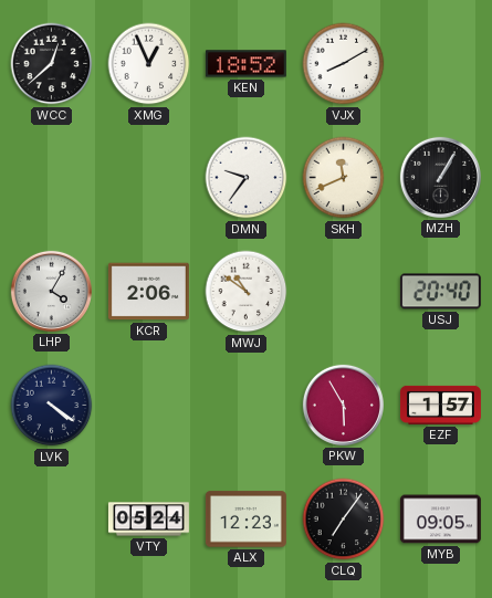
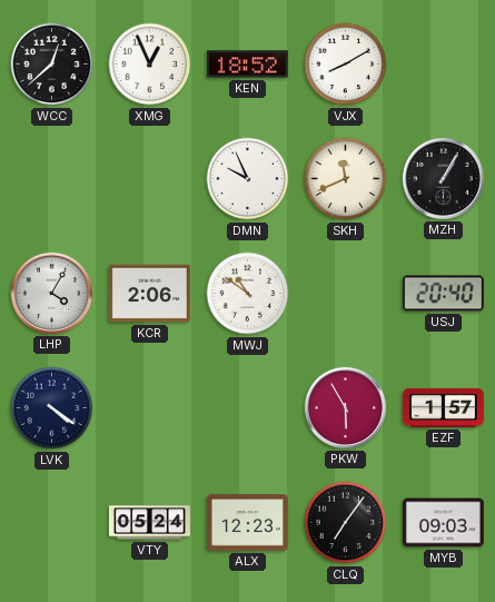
DMN: 9:36 -> 9:56 (248, 179)
MYB: 09:05 -> 09:03 (443, 523)
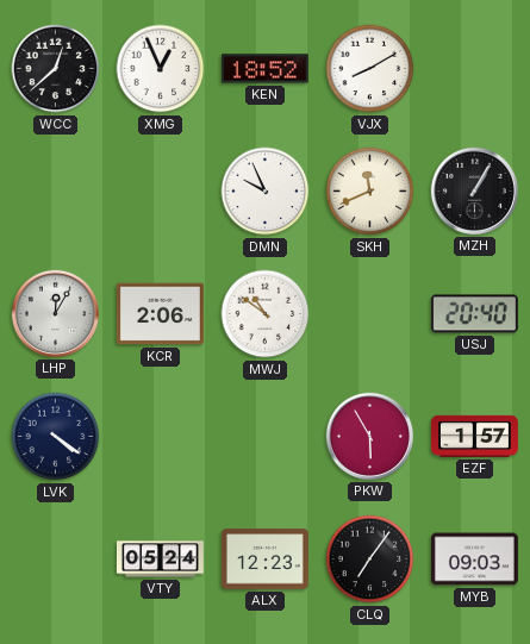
LHP: 4:05 -> 12:05 (55, 313)
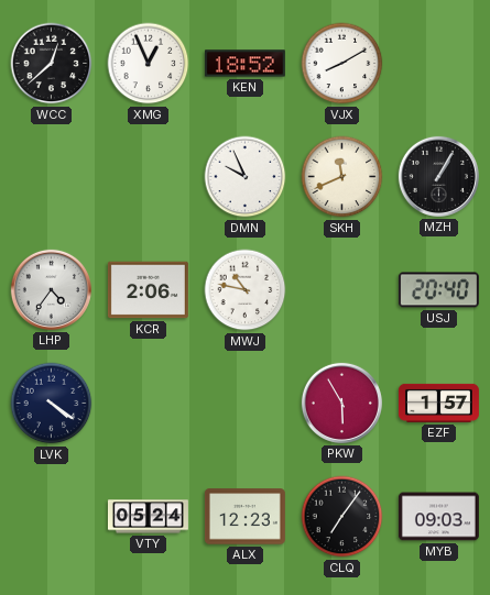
LHP: 12:05 -> 4:36 (51, 289)
MWJ: 10:51 -> 10:47 (246, 290)
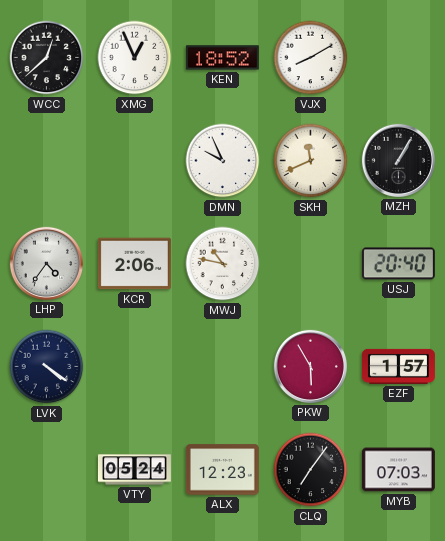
MYB: 09:03 -> 07:03 (398, 470)
